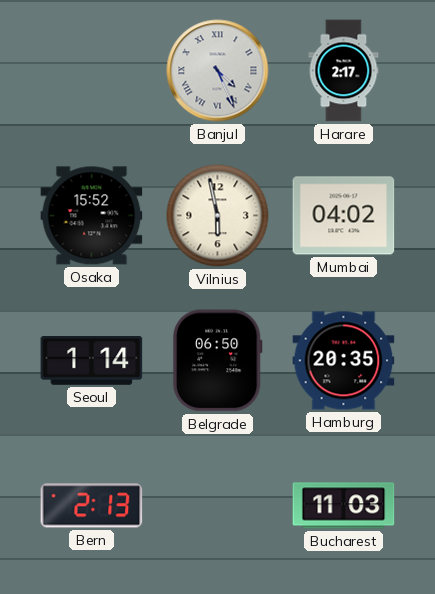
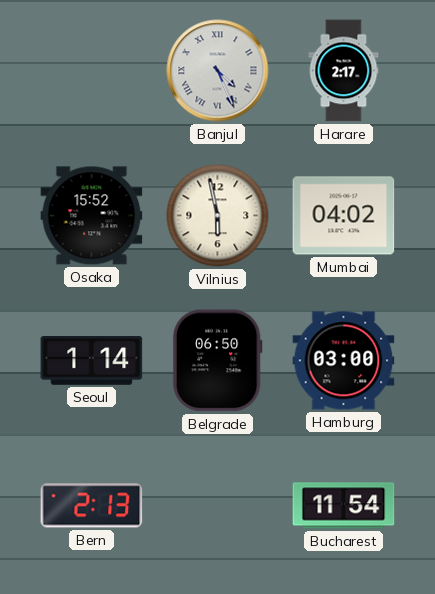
Hamburg: 20:35 -> 03:00 (344, 361)
Bucharest: 11:03 -> 11:54 (344, 506)
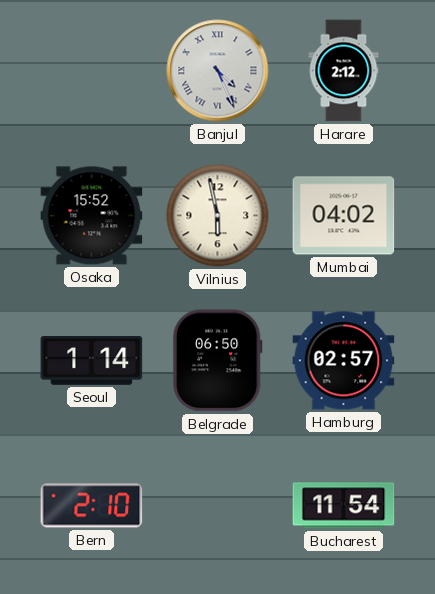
Harare: 2:17 -> 2:12 (344, 71)
Hamburg: 03:00 -> 02:57 (344, 361)
Bern: 2:13 -> 2:10 (92, 506)
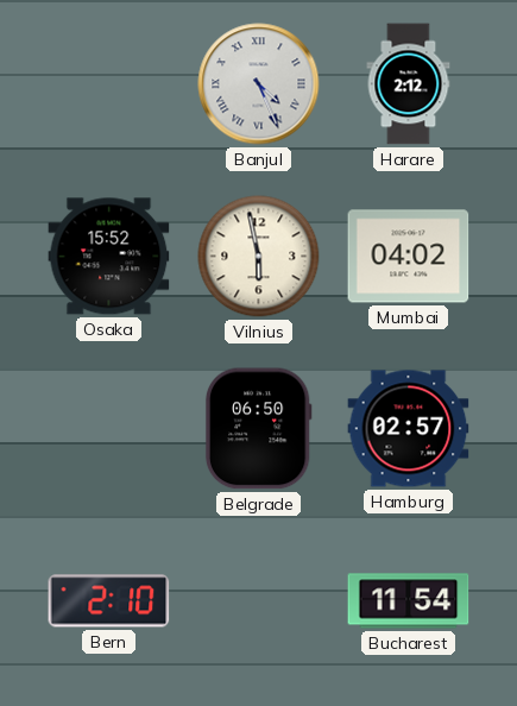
Seoul: 1:14 -> none (92, 361)
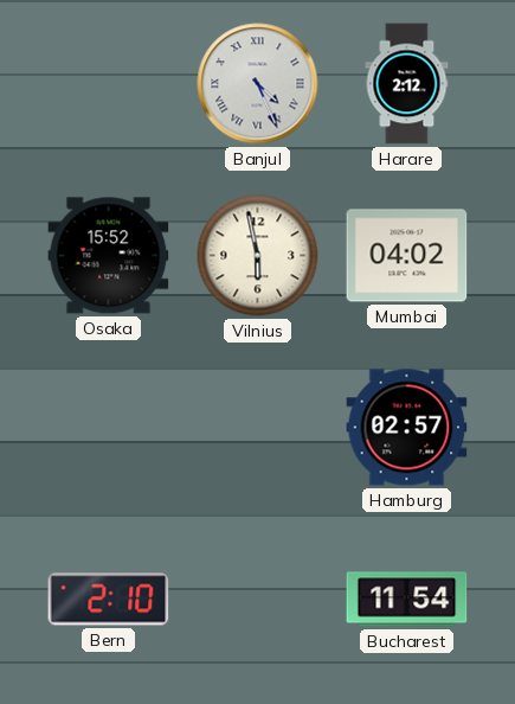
Belgrade: 06:50 -> none (258, 429)
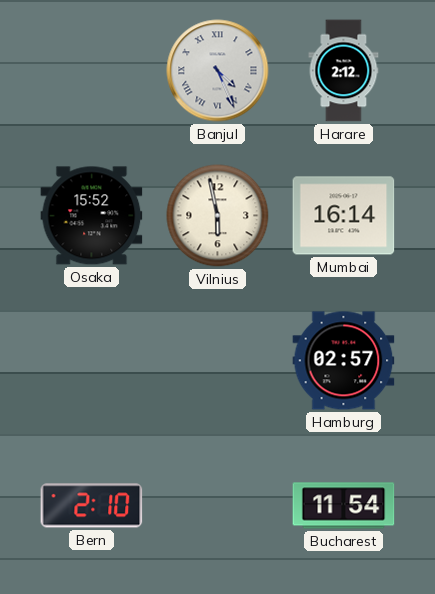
Mumbai: 04:02 -> 16:14 (344, 216)
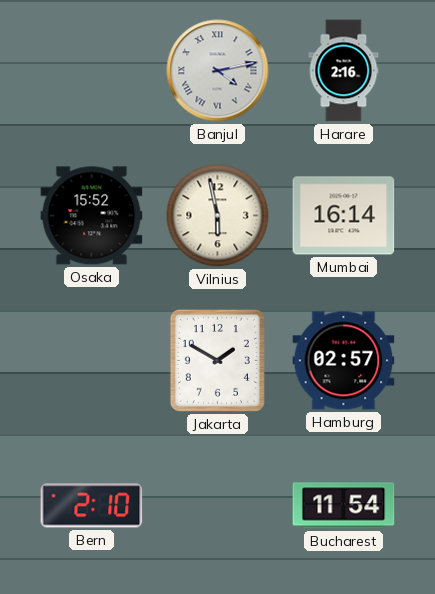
Banjul: 4:26 -> 4:13 (218, 71)
Harare: 2:12 -> 2:16 (344, 71)
Jakarta: none -> 1:50 (217, 360)
